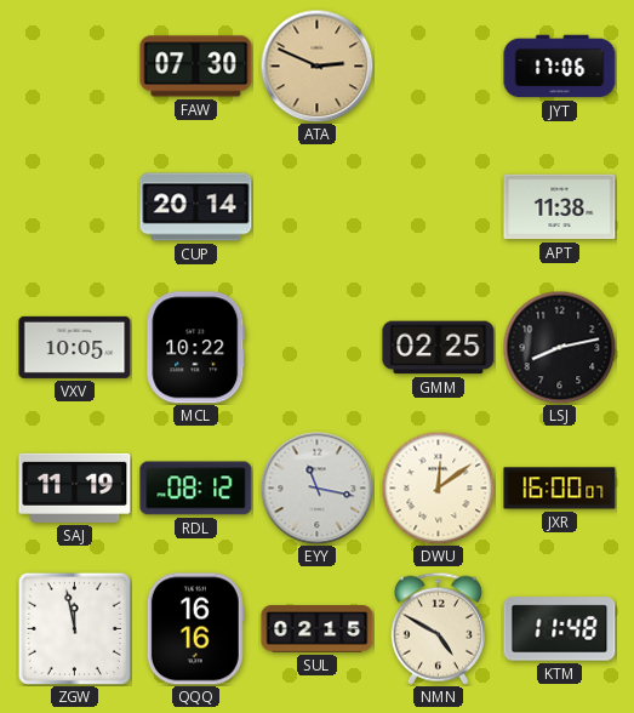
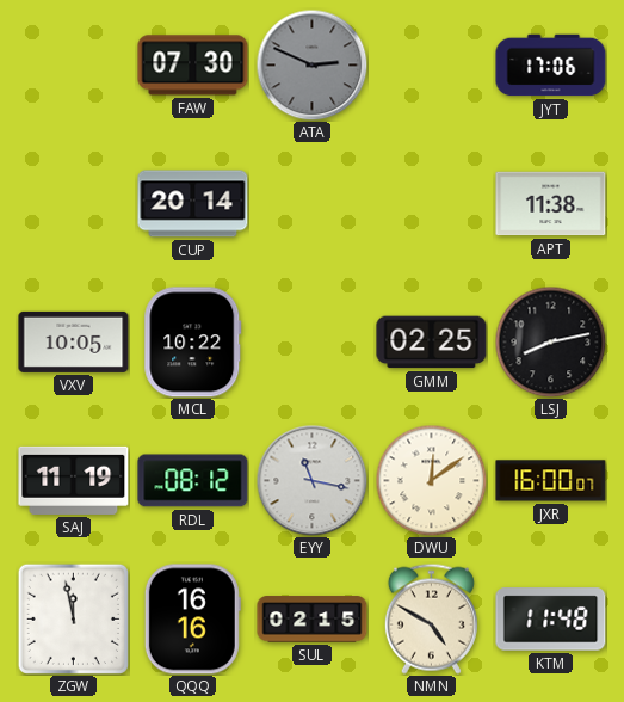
ATA dial: champagne -> grey (311, 64)
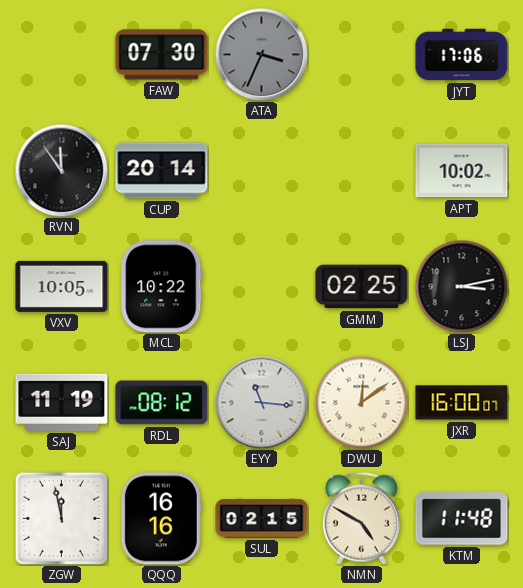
ATA: 2:49 -> 3:34 (261, 54)
RVN: none -> 11:54 (61, 170)
APT: 11:38 -> 10:02 (462, 171)
LSJ: 8:13 -> 3:13 (461, 286)
EYY: 11:17 -> 11:16 (261, 402)
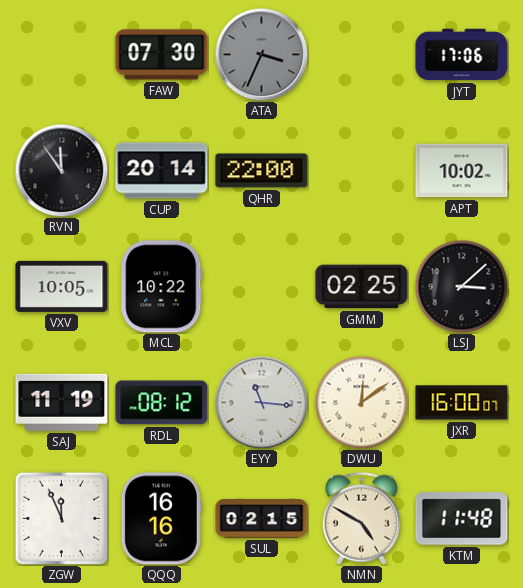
QHR: none -> 22:00 (262, 171)
LSJ: 3:13 -> 3:08 (461, 286)
ZGW: 11:58 -> 11:56 (61, 518)
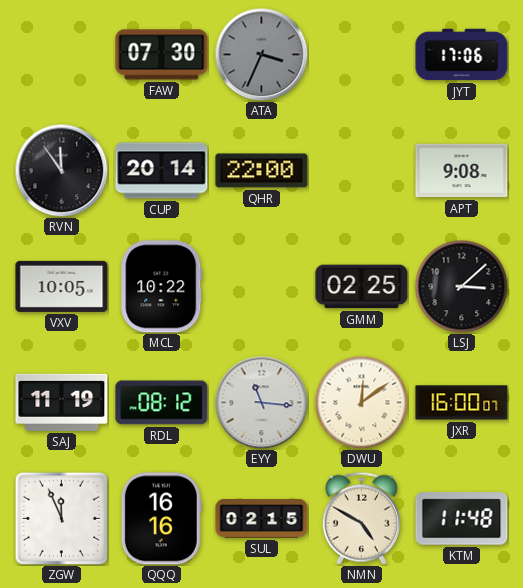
APT: 10:02 -> 9:08 (462, 171)
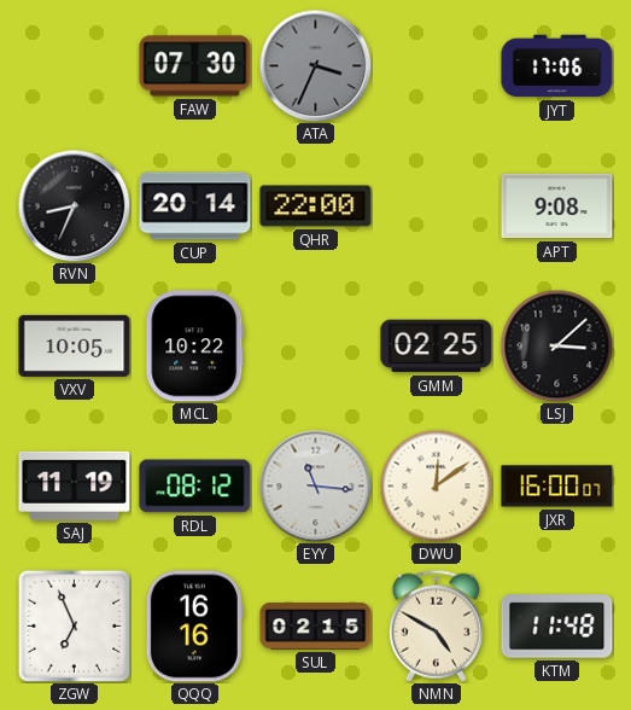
RVN: 11:54 -> 8:34 (74, 205)
ZGW: 11:56 -> 6:56 (74, 625)
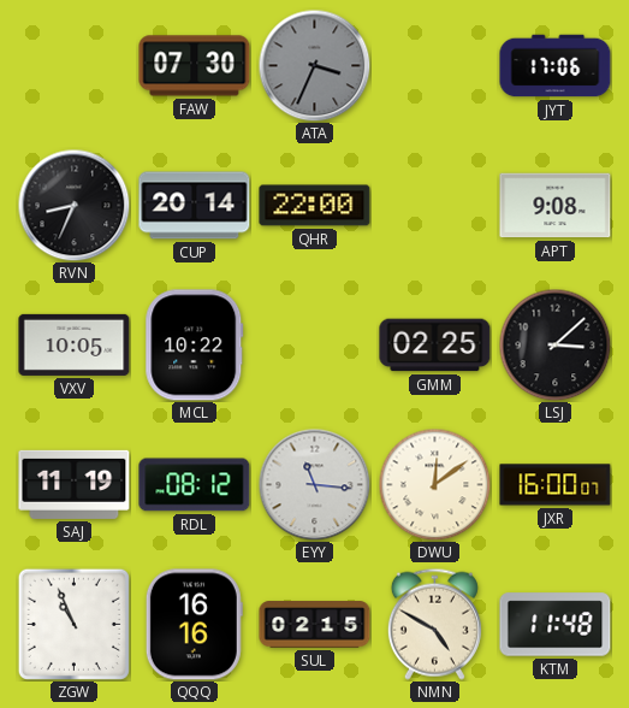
ZGW: 6:56 -> 10:56 (73, 624)
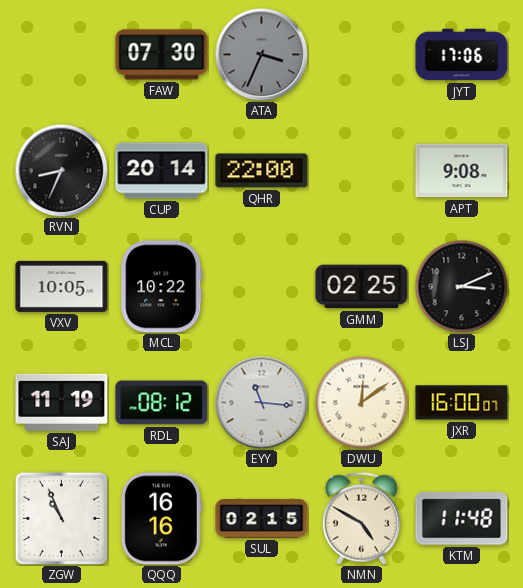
LSJ: 3:08 -> 3:11 (461, 286)
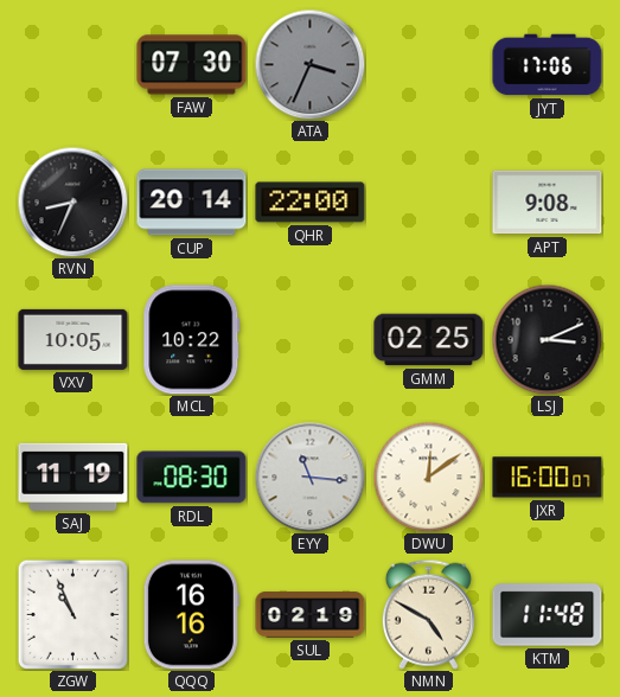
RDL: 08:12 -> 08:30 (192, 478)
SUL: 02:15 -> 02:19 (311, 615)
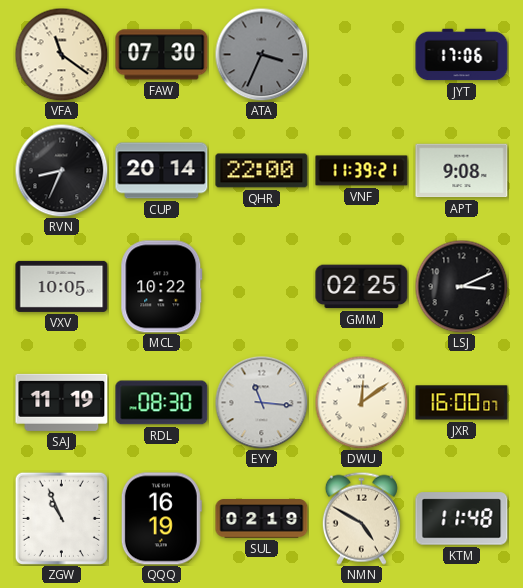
VFA: none -> 11:21 (61, 54)
VNF: none -> 11:39 (362, 171)
QQQ: 16:16 -> 16:19 (161, 519)
